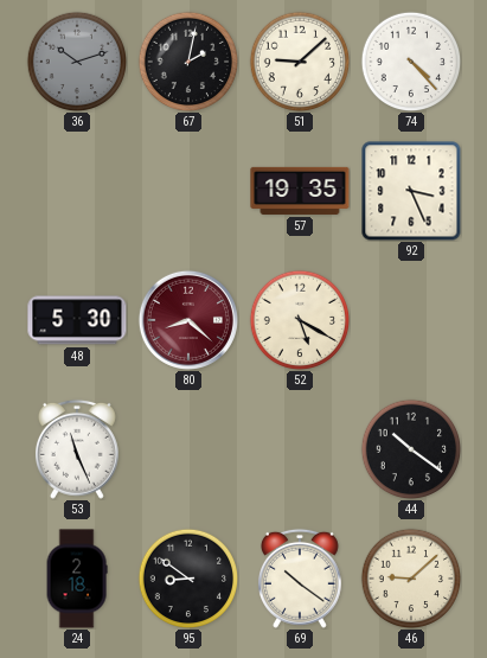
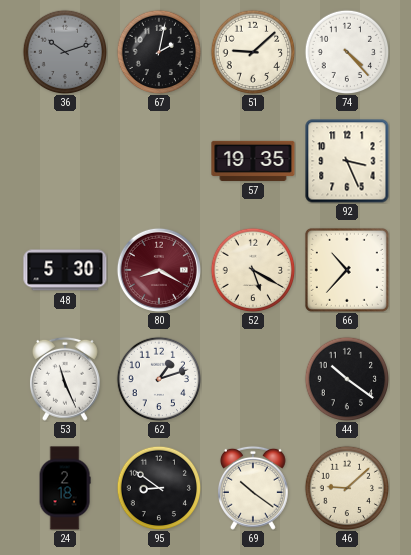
80: 8:22 -> 8:20 (159, 270)
66: none -> 10:37 (347, 270)
62: none -> 1:12 (159, 379)
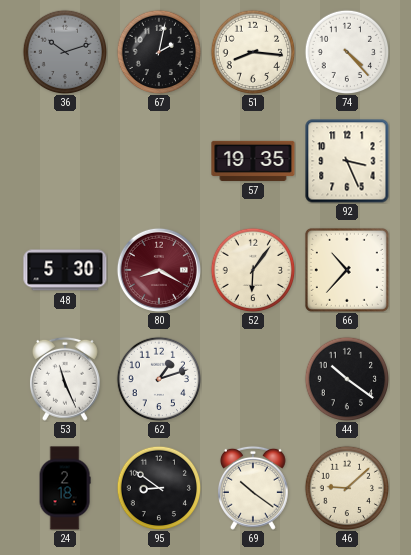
51: 9:08 -> 8:16 (253, 52)
52: 5:20 -> 6:06 (253, 270)
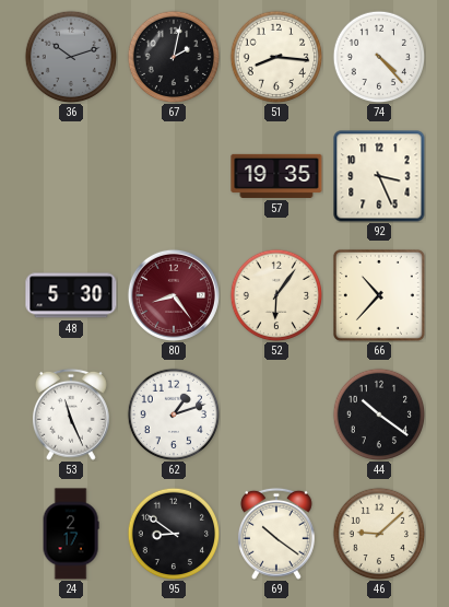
80: 8:20 -> 8:24 (174, 295)
24: 2:18 -> 2:17 (71, 534)
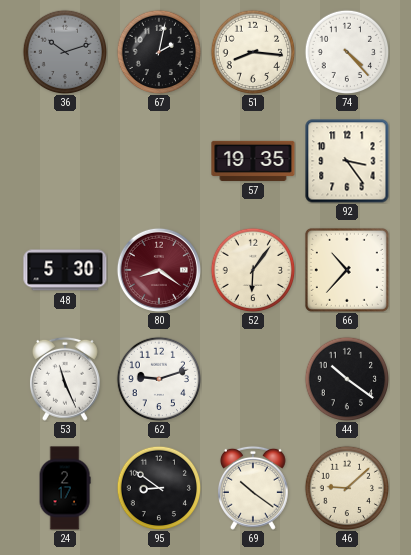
92: 3:26 -> 3:24 (347, 161)
80: 8:24 -> 8:21 (159, 270)
62: 1:12 -> 9:12 (159, 379)
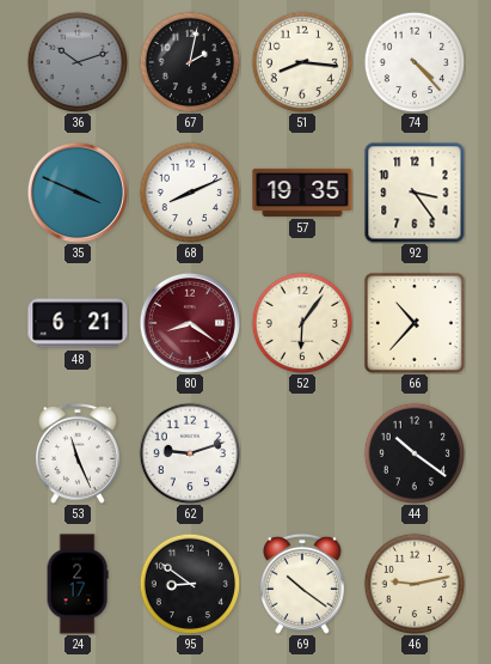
35: none -> 3:49 (78, 193)
68: none -> 8:11 (190, 193)
48: 5:30 -> 6:21 (78, 323)
46: 9:08 -> 9:13 (415, 584)
